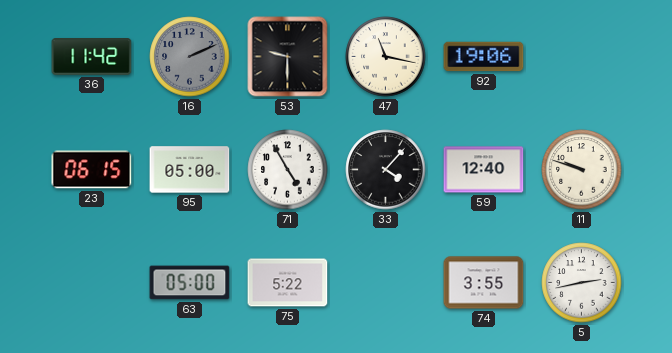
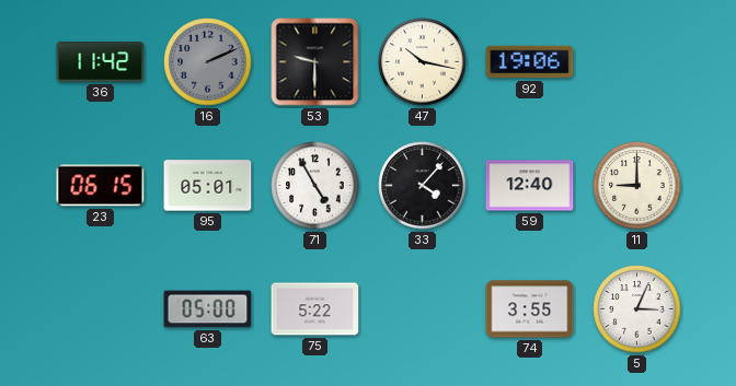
47: 11:17 -> 10:17 (423, 62)
95: 05:00 -> 05:01 (208, 186)
11: 9:48 -> 9:00 (637, 186)
5: 2:43 -> 3:04 (637, 309)
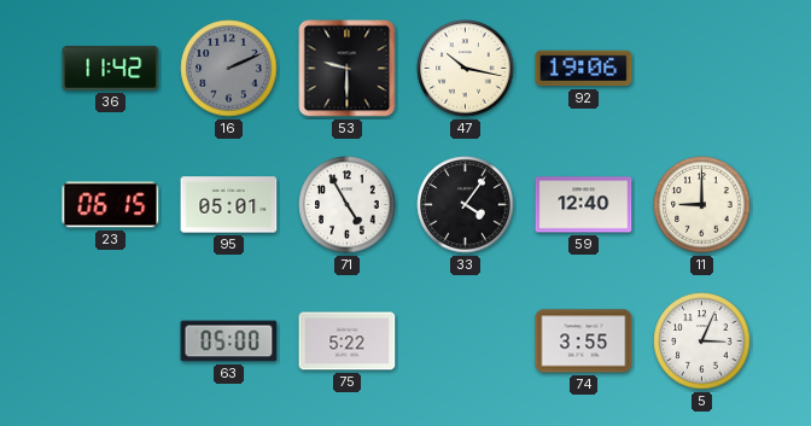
33: 4:07 -> 4:06 (466, 205)
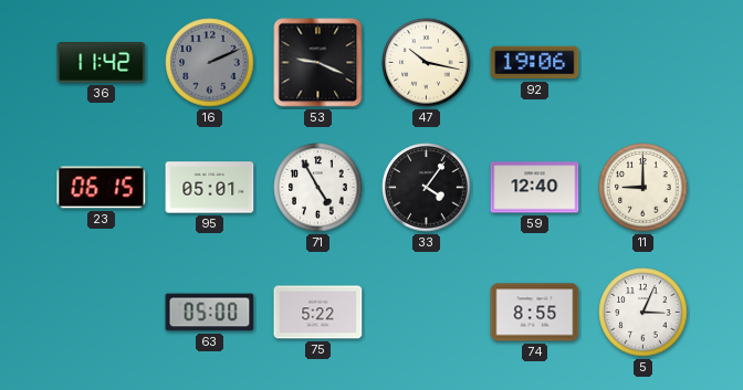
53: 9:30 -> 9:19 (318, 63)
74: 3:55 -> 8:55 (535, 313)
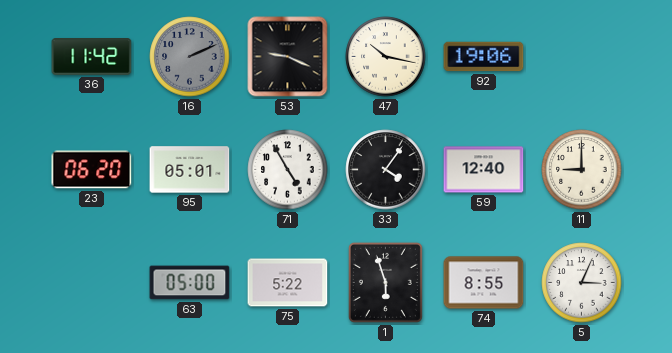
23: 06:15 -> 06:20 (92, 170)
1: none -> 5:57 (385, 282)
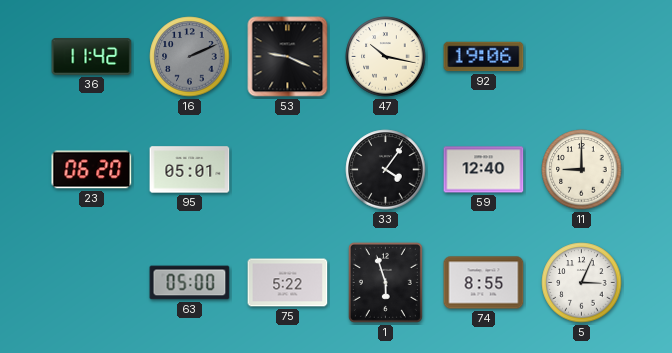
71: 4:55 -> none (288, 170)
